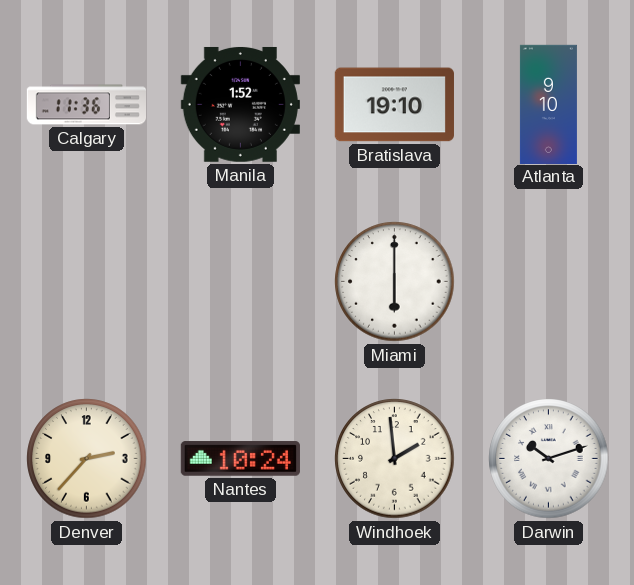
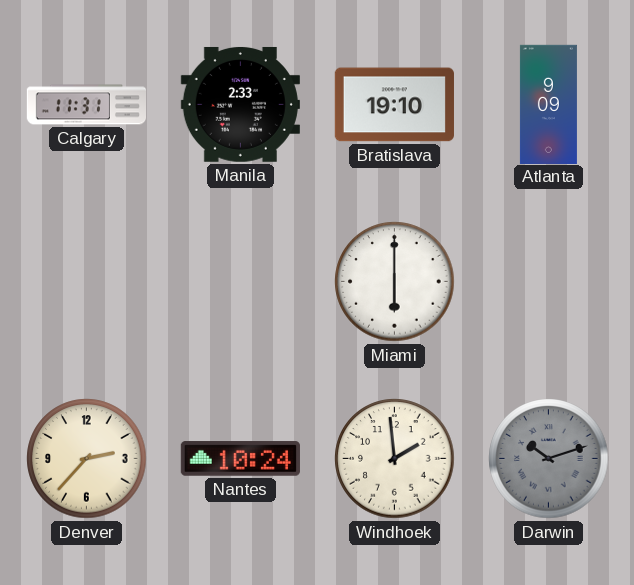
Calgary: 11:36 -> 11:31 (86, 105)
Manila: 1:52 -> 2:33 (240, 104)
Atlanta: 9:10 -> 9:09 (548, 104)
Darwin dial: white -> grey (549, 459)
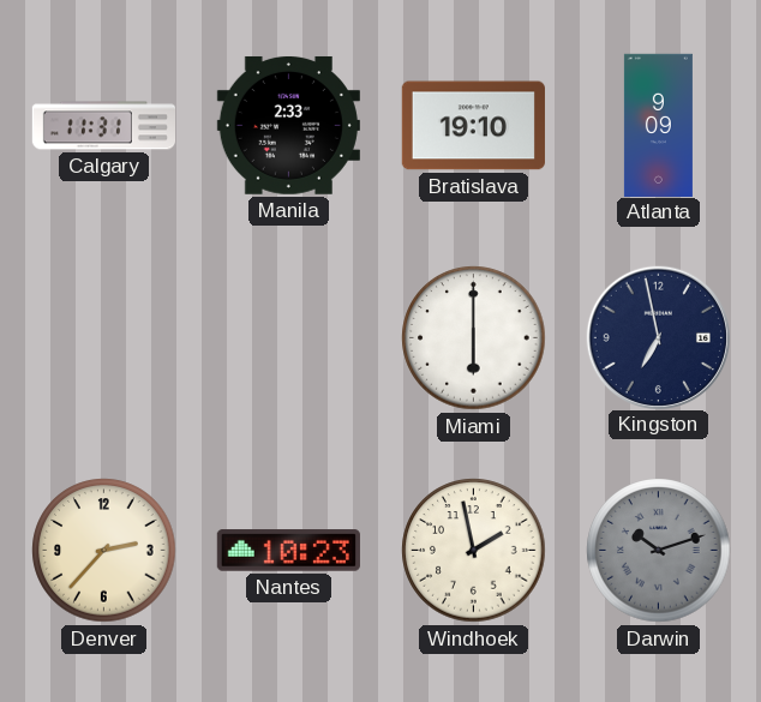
Kingston: none -> 6:58 (658, 337)
Nantes: 10:24 -> 10:23 (288, 551)
Windhoek: 1:59 -> 1:58 (474, 551)
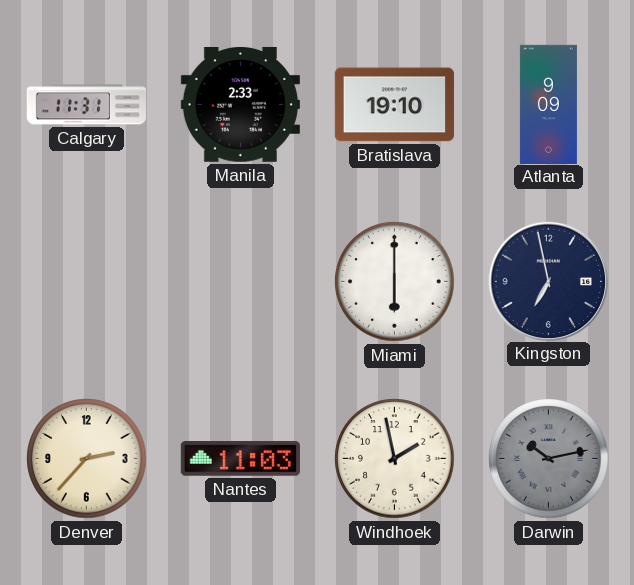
Nantes: 10:23 -> 11:03 (240, 459)
Darwin: 10:12 -> 10:13 (549, 459)
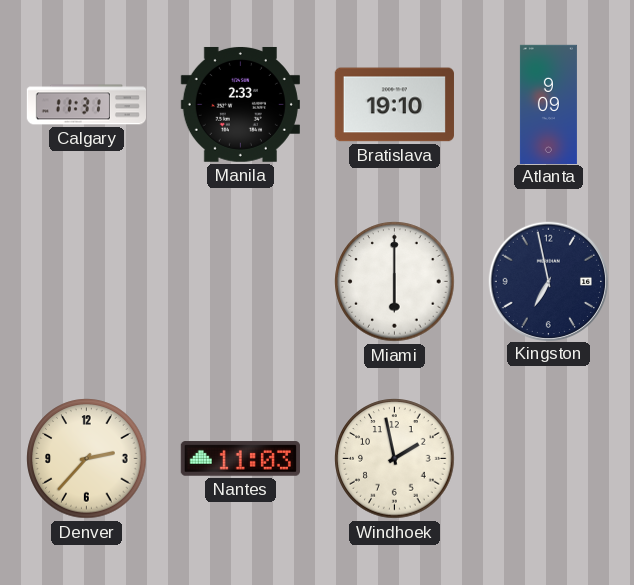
Darwin: 10:13 -> none (549, 459)
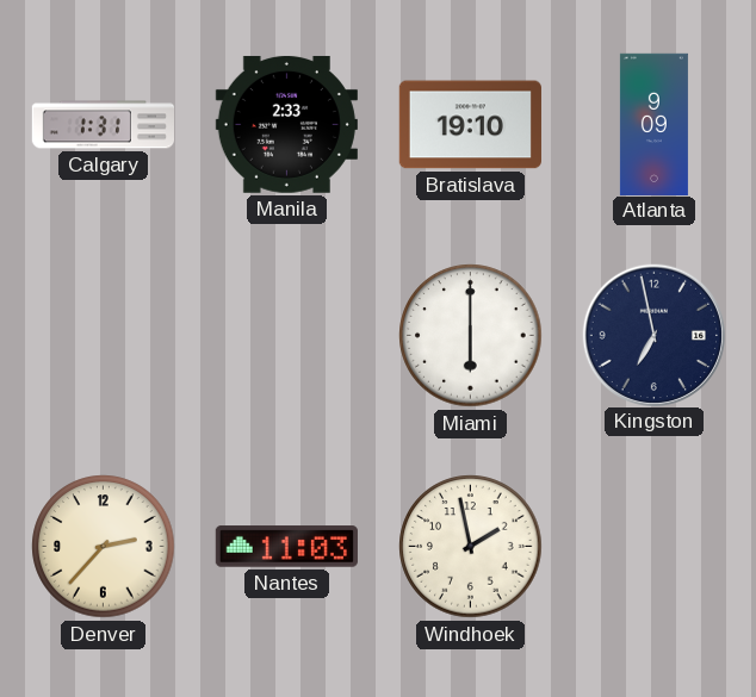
Calgary: 11:31 -> 1:31 (103, 125)
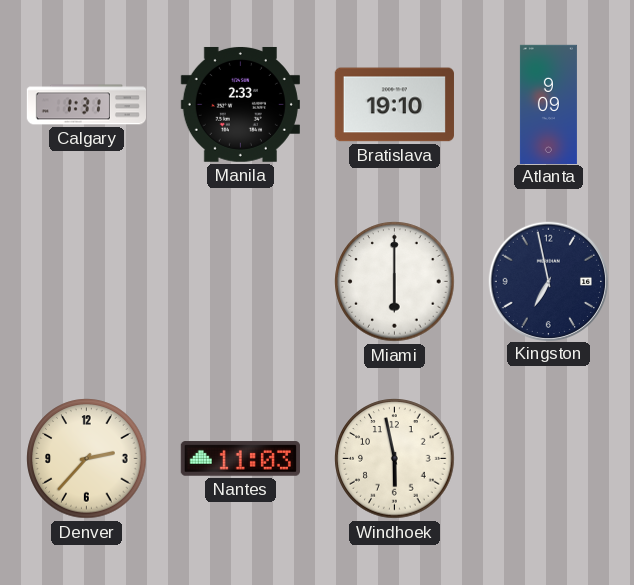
Windhoek: 1:58 -> 5:58 (395, 459)
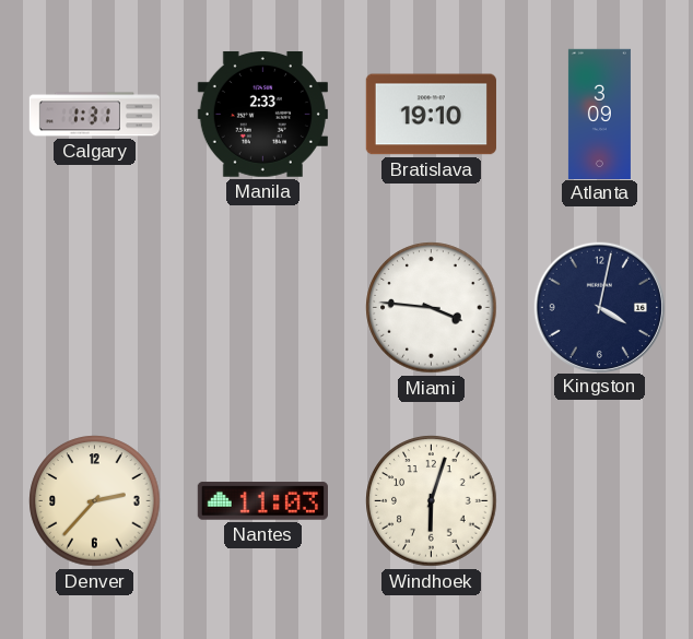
Atlanta: 9:09 -> 3:09 (599, 114)
Miami: 6:00 -> 3:46 (432, 308)
Kingston: 6:58 -> 4:02 (599, 307)
Windhoek: 5:58 -> 6:03 (432, 501)
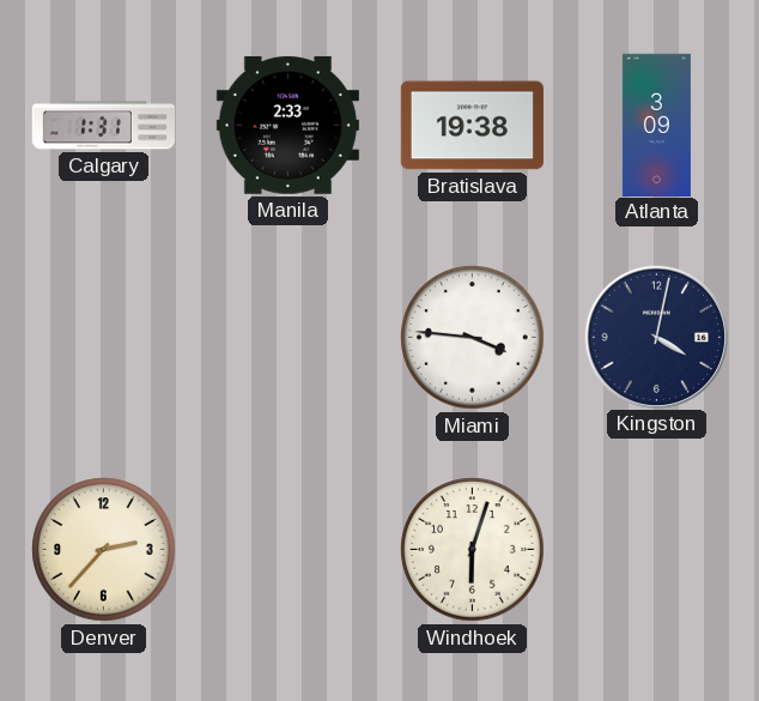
Bratislava: 19:10 -> 19:38 (472, 126)
Nantes: 11:03 -> none (262, 501)
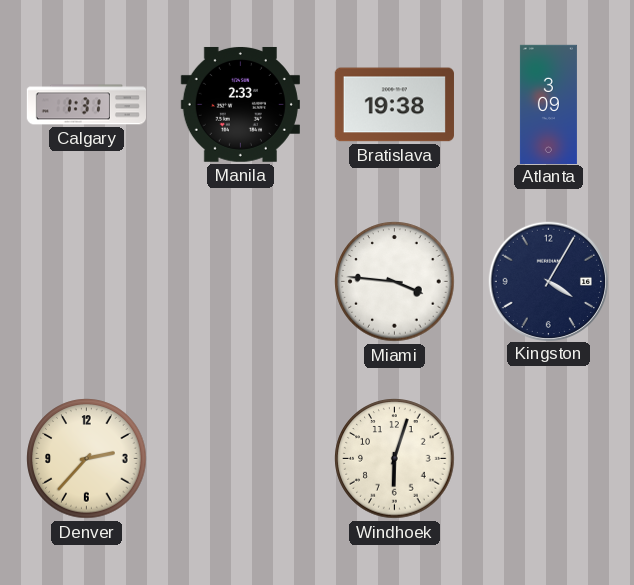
Kingston: 4:02 -> 4:05 (548, 281)
